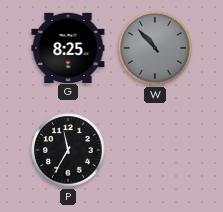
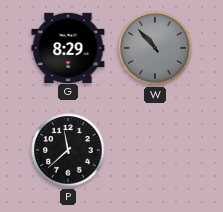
G: 8:25 -> 8:29 (68, 47)
P: 11:35 -> 11:38 (68, 150)
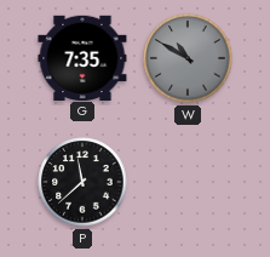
G: 8:29 -> 7:35 (82, 57)
W: 10:53 -> 10:50 (188, 58)
